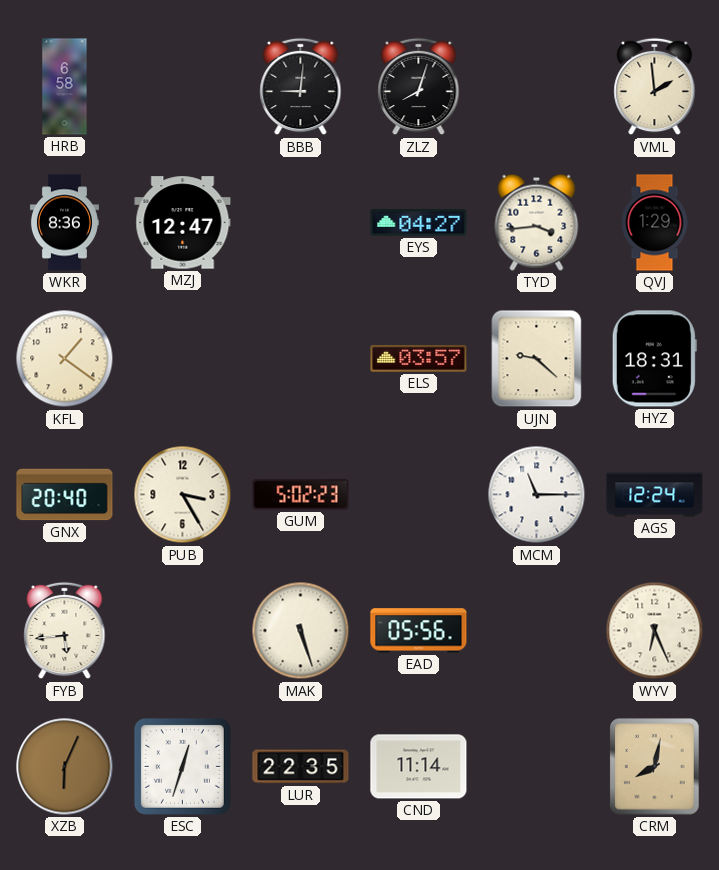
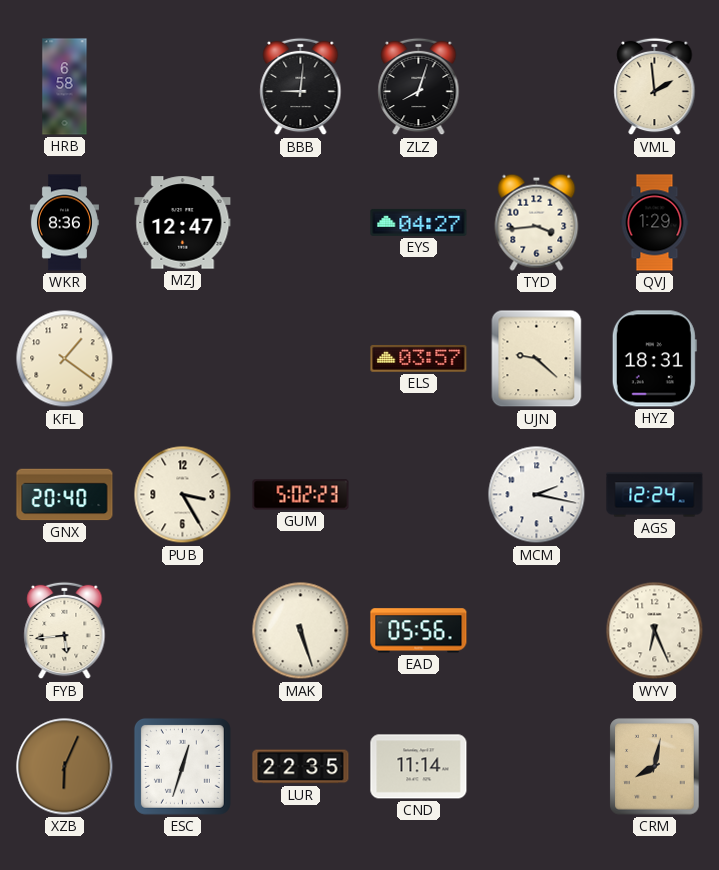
MCM: 11:15 -> 2:17 (537, 495)
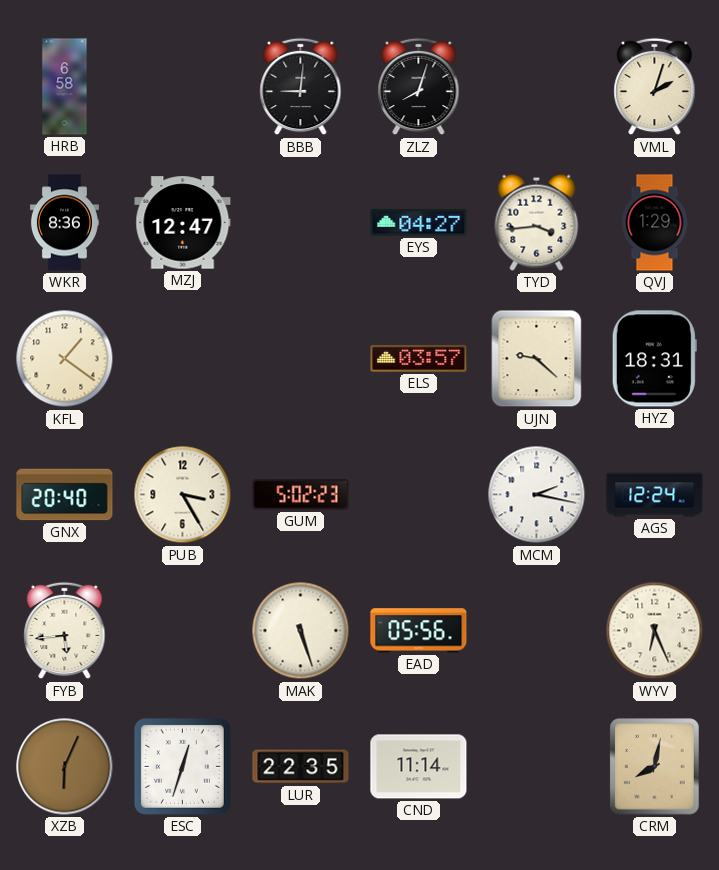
VML: 1:59 -> 2:03 (655, 87)
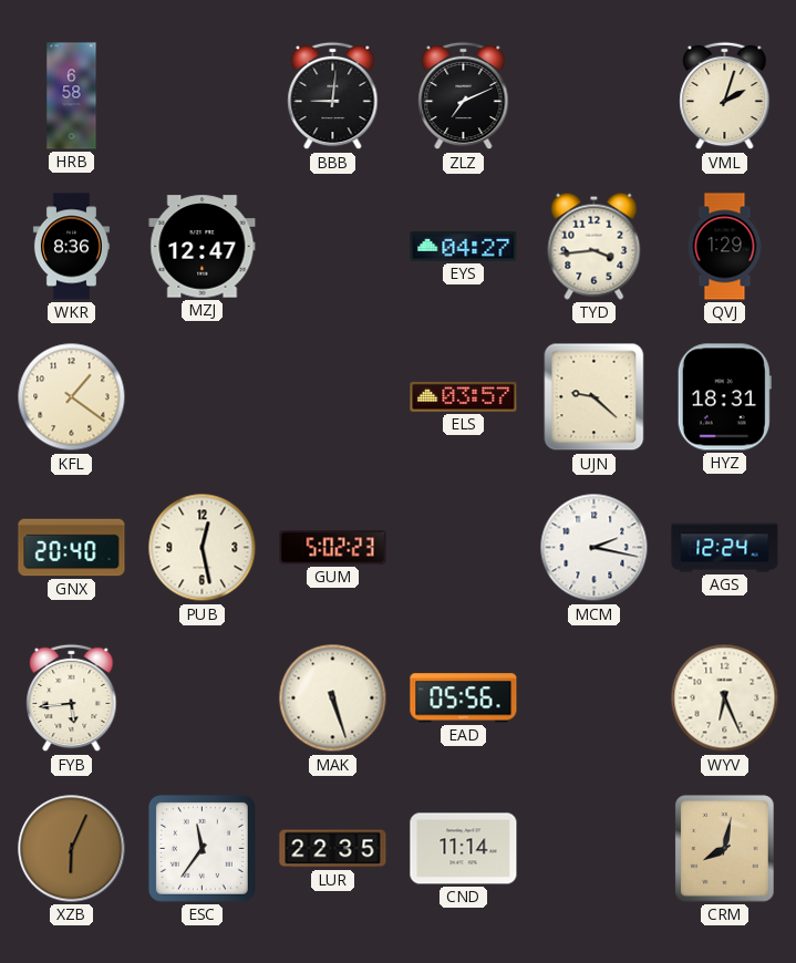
ZLZ: 8:03 -> 7:11 (464, 96)
PUB: 3:25 -> 12:28 (203, 548)
ESC: 12:33 -> 11:36 (201, 848)
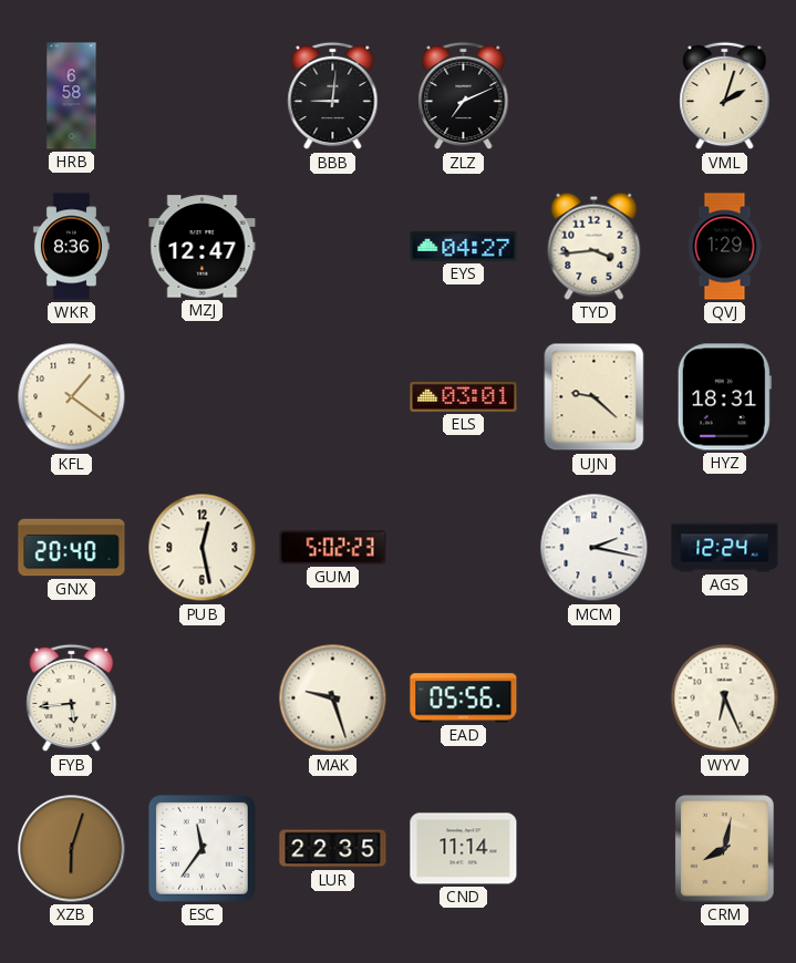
ELS: 03:57 -> 03:01 (464, 396)
MAK: 5:27 -> 9:27 (333, 698)
XZB: 6:04 -> 6:03 (72, 849)
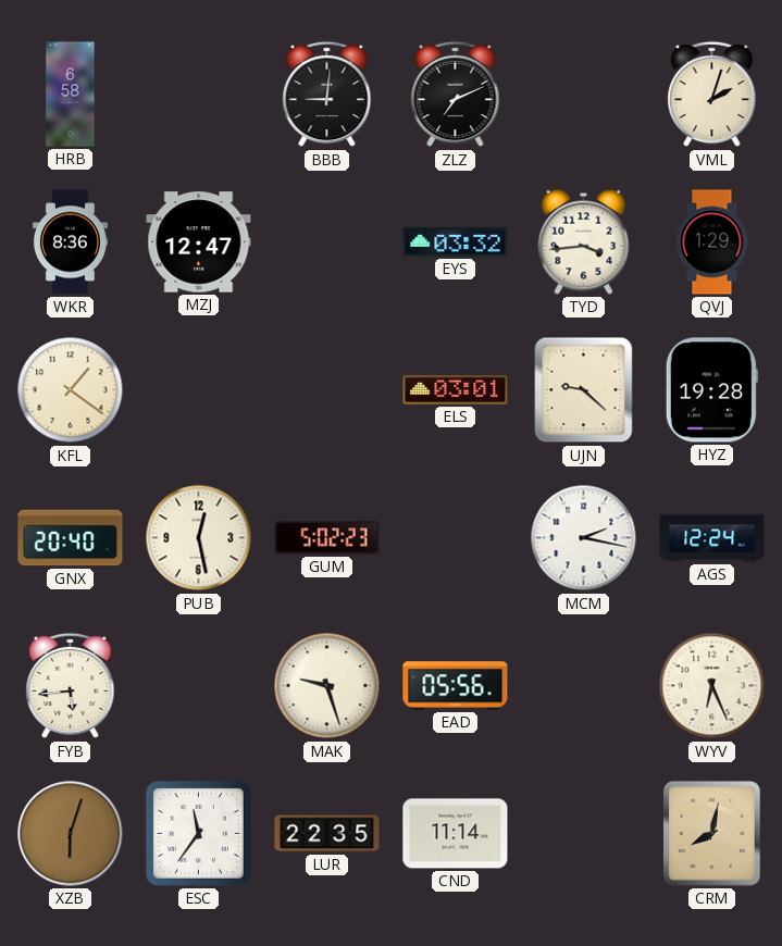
EYS: 04:27 -> 03:32 (456, 241)
HYZ: 18:31 -> 19:28 (711, 390)
